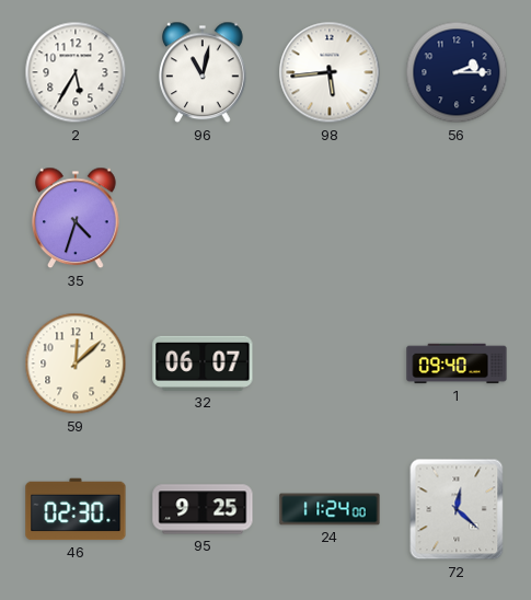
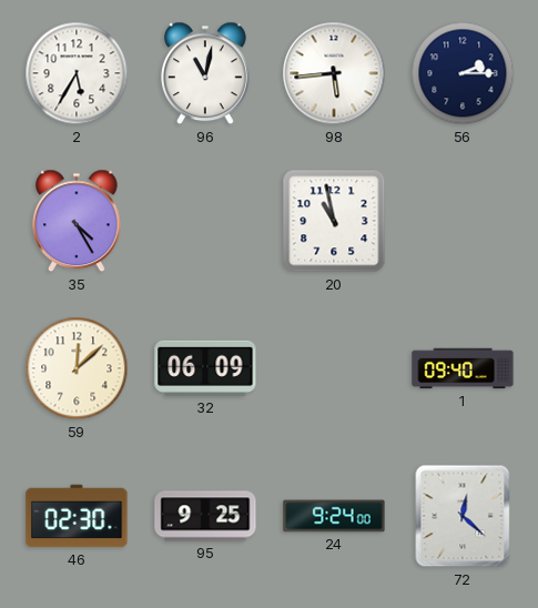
35: 4:33 -> 4:25 (78, 221)
20: none -> 10:58 (334, 221)
32: 06:07 -> 06:09 (205, 368)
24: 11:24 -> 9:24 (334, 516)
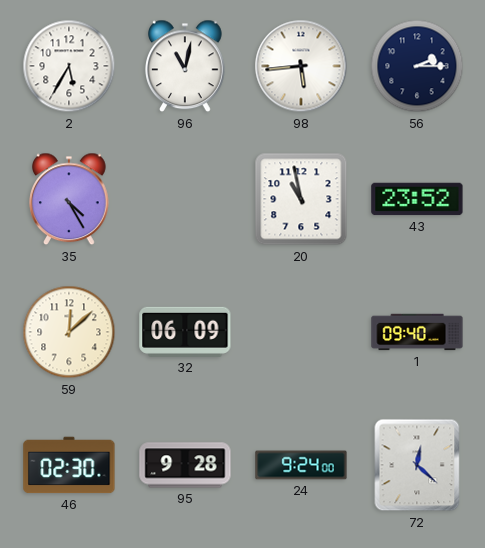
43: none -> 23:52 (417, 199)
95: 9:25 -> 9:28 (185, 465)
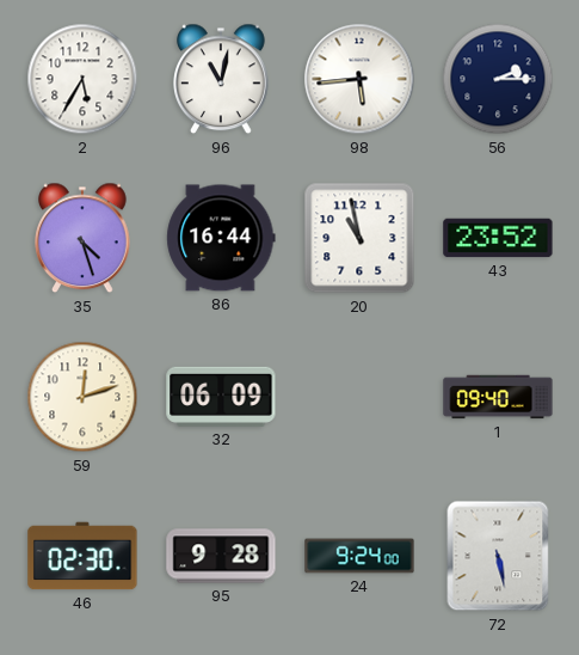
35: 4:25 -> 4:27 (84, 238)
86: none -> 16:44 (221, 238)
59: 12:08 -> 12:12 (82, 397)
72: 12:22 -> 5:28 (498, 556)
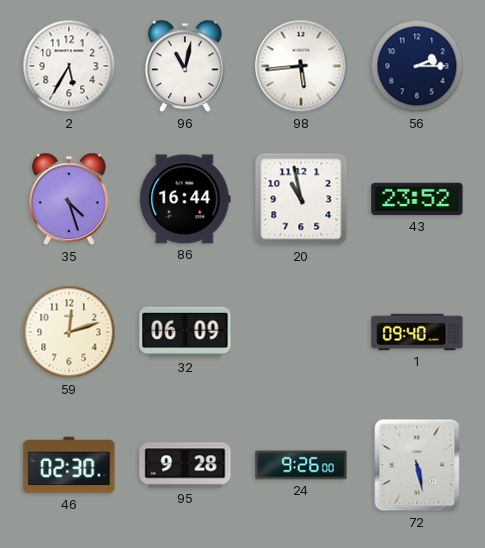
24: 9:24 -> 9:26 (301, 465)
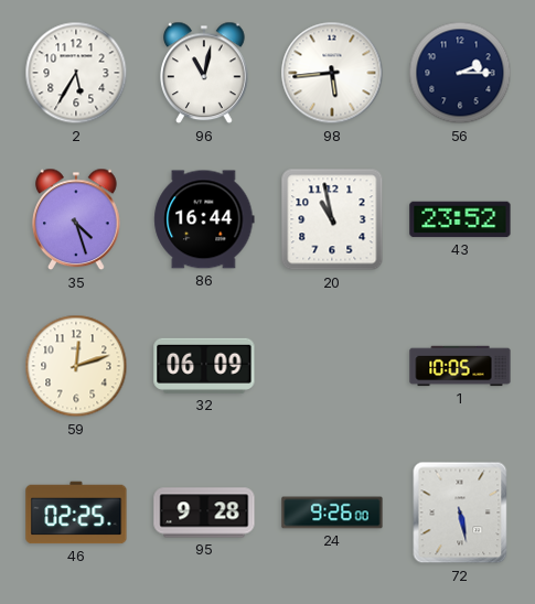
1: 09:40 -> 10:05 (460, 366)
46: 02:30 -> 02:25 (76, 513)
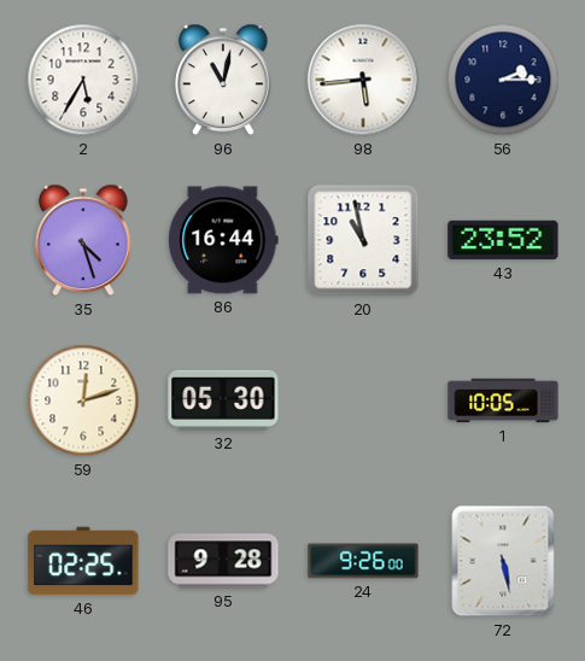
32: 06:09 -> 05:30 (223, 400)
